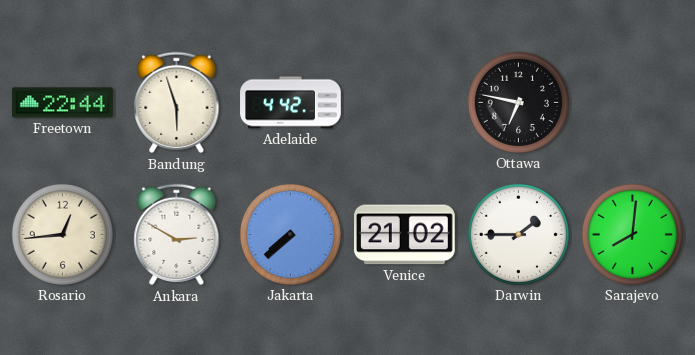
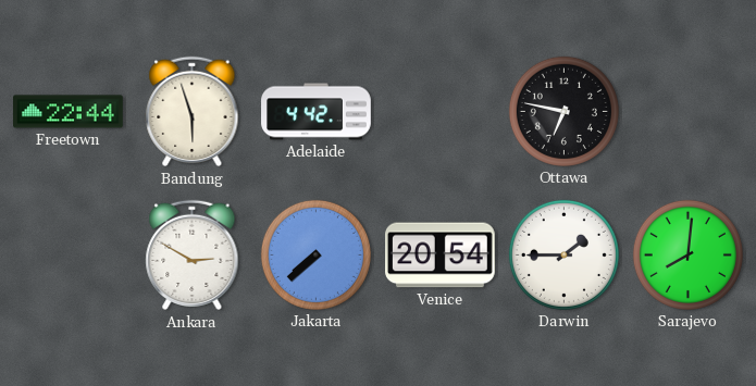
Rosario: 12:44 -> none (62, 234)
Venice: 21:02 -> 20:54 (441, 256)
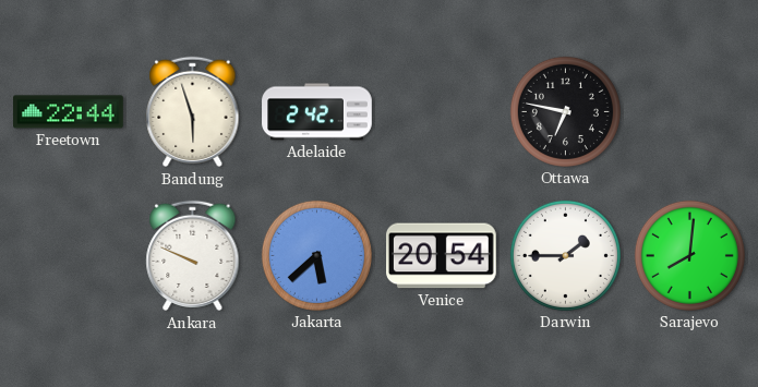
Adelaide: 4:42 -> 2:42 (317, 112)
Ankara: 2:50 -> 9:49 (193, 256)
Jakarta: 7:38 -> 5:38 (316, 255)
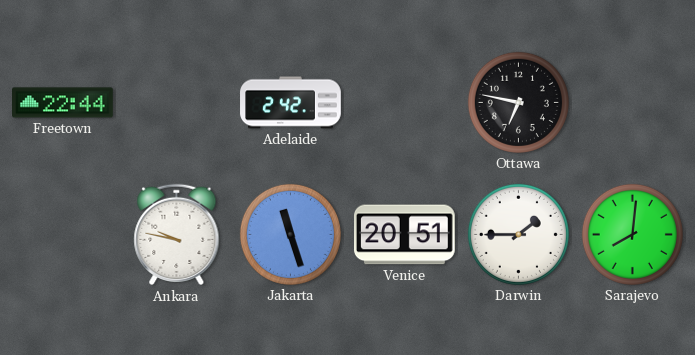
Bandung: 5:57 -> none (193, 112)
Ankara: 9:49 -> 9:47 (177, 235)
Jakarta: 5:38 -> 11:27 (290, 234)
Venice: 20:54 -> 20:51 (405, 235)
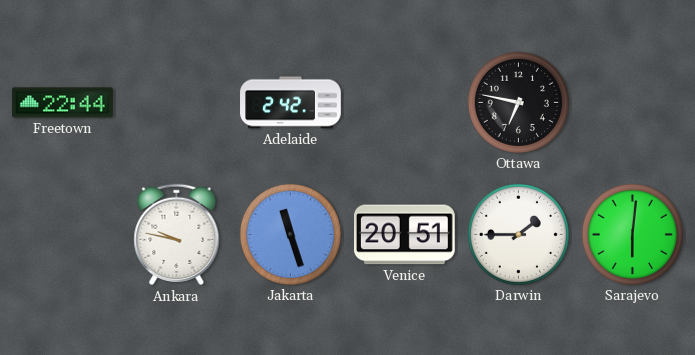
Sarajevo: 8:01 -> 6:01 (632, 234)
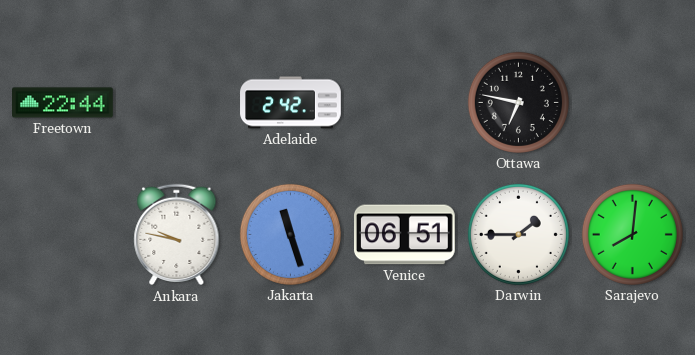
Venice: 20:51 -> 06:51 (405, 235)
Sarajevo: 6:01 -> 8:01 (632, 234)
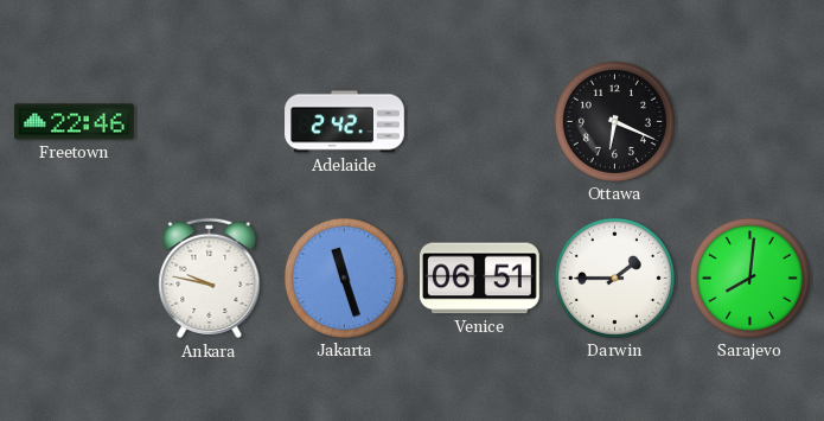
Freetown: 22:44 -> 22:46 (75, 122)
Ottawa: 6:47 -> 6:19 (614, 121)
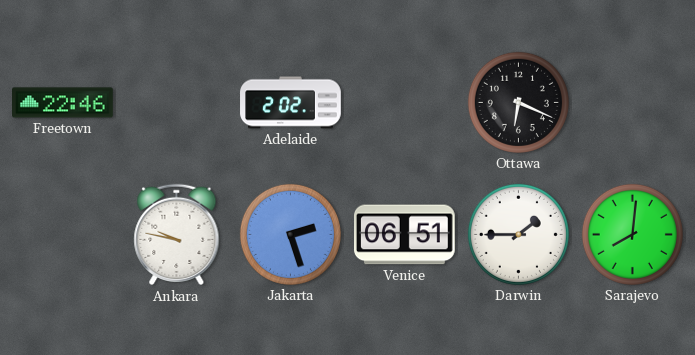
Adelaide: 2:42 -> 2:02 (291, 103)
Jakarta: 11:27 -> 2:27 (290, 234)
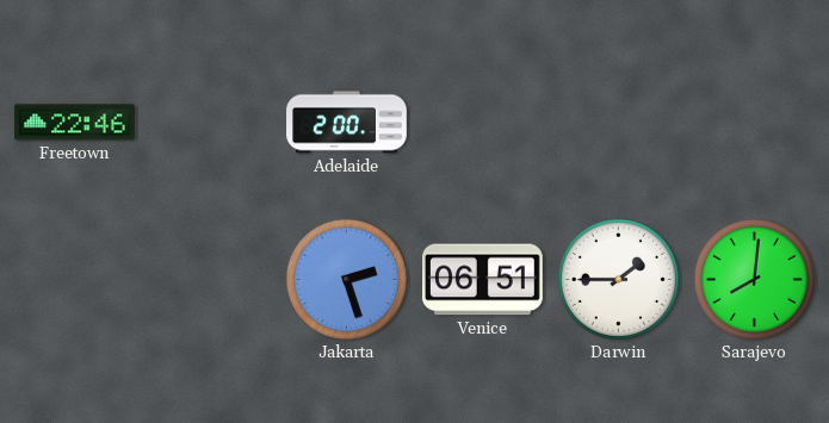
Adelaide: 2:02 -> 2:00 (347, 123)
Ottawa: 6:19 -> none (518, 102)
Ankara: 9:47 -> none (177, 235)
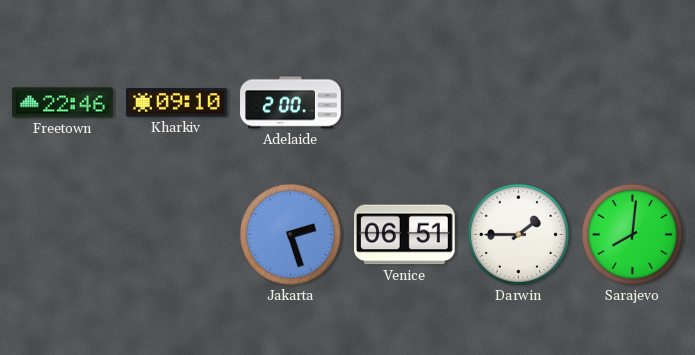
Kharkiv: none -> 09:10 (177, 103)
